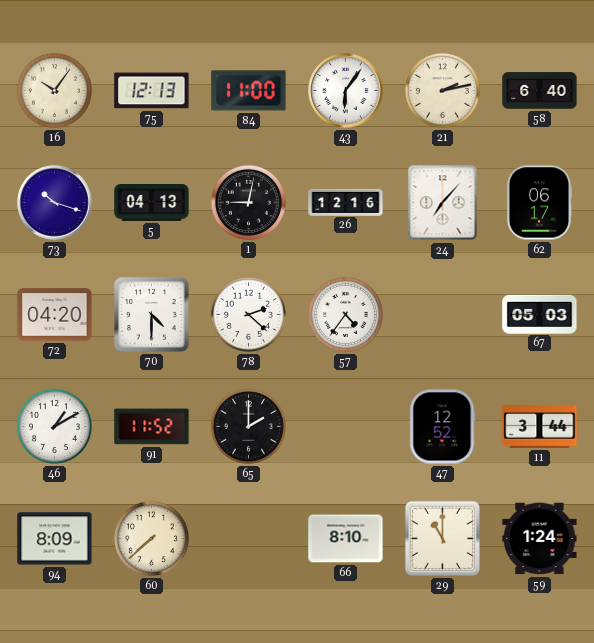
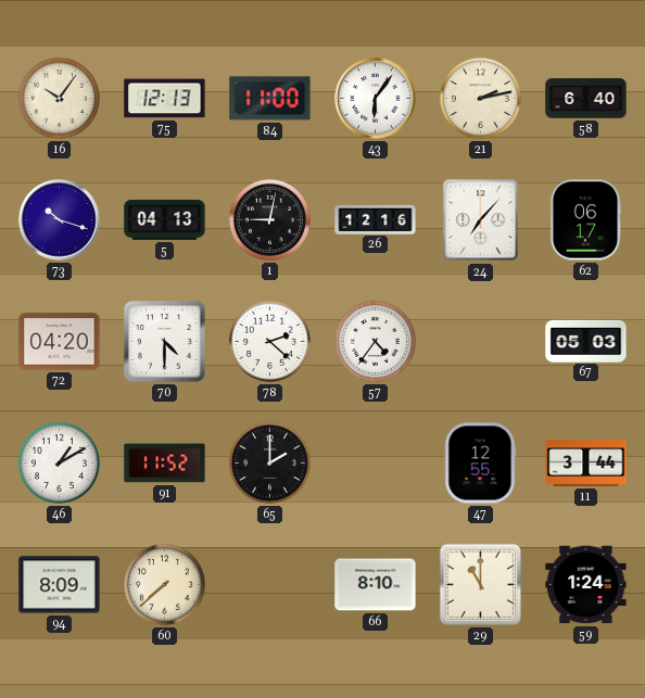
47: 12:52 -> 12:55 (480, 464)
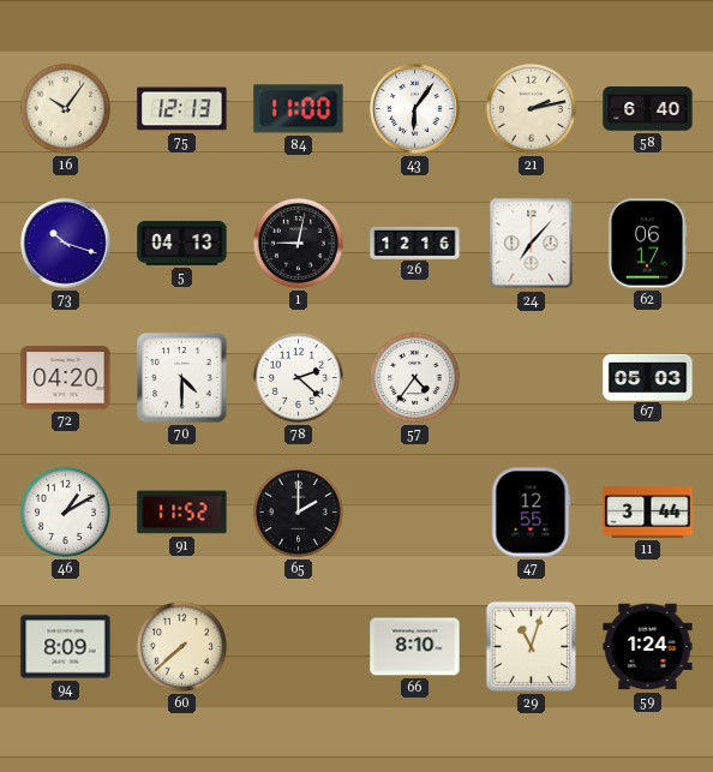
29: 11:00 -> 11:03 (531, 646)
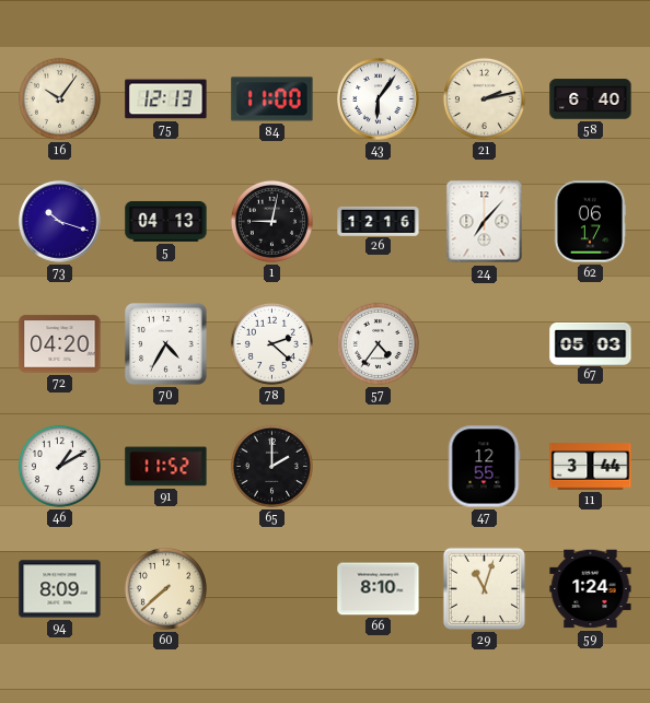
70: 4:30 -> 4:35 (166, 344)
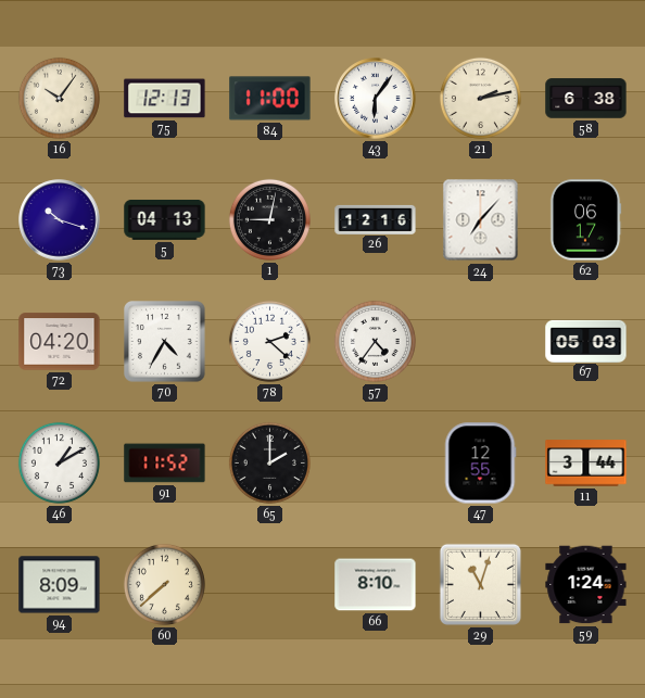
58: 6:40 -> 6:38 (586, 99)
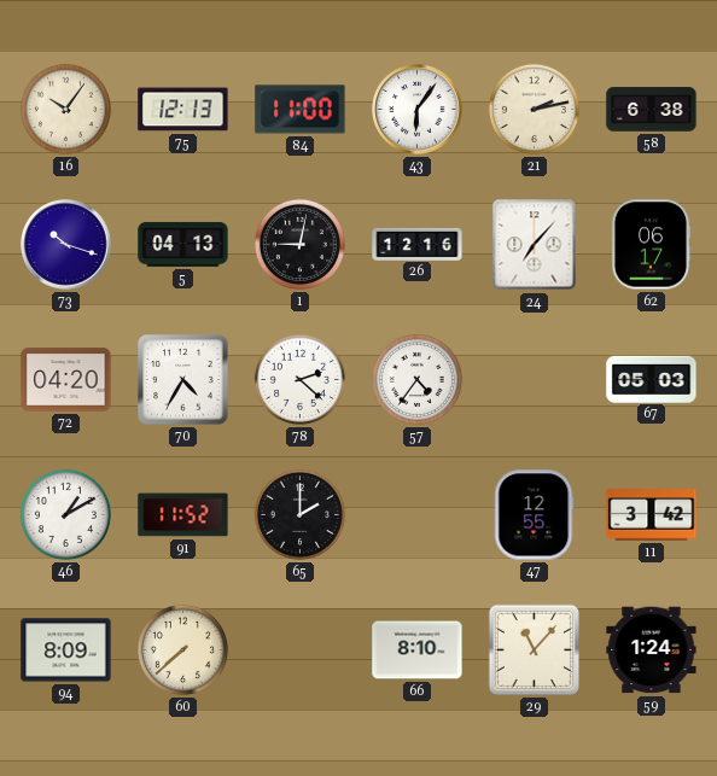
11: 3:44 -> 3:42 (652, 515)
29: 11:03 -> 11:07 (534, 649)
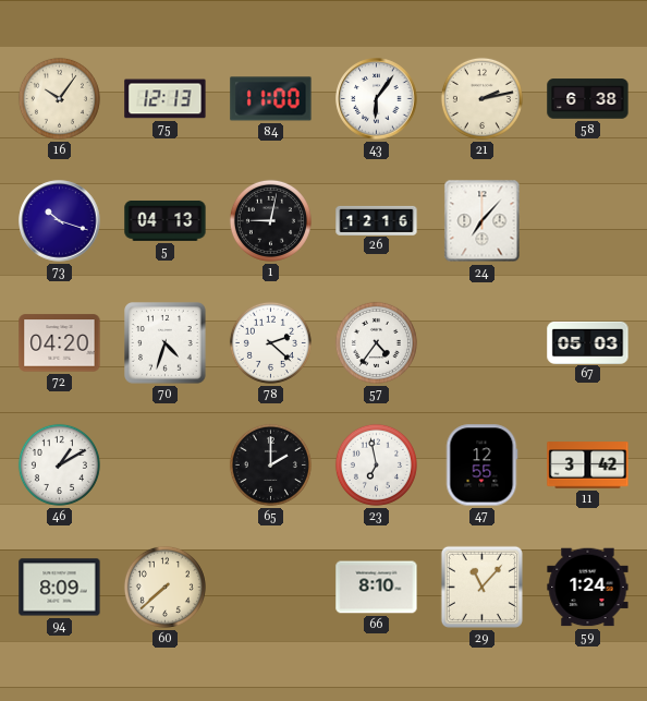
62: 06:17 -> none (651, 245)
70: 4:35 -> 4:33 (166, 343)
91: 11:52 -> none (183, 515)
23: none -> 6:58 (376, 464)
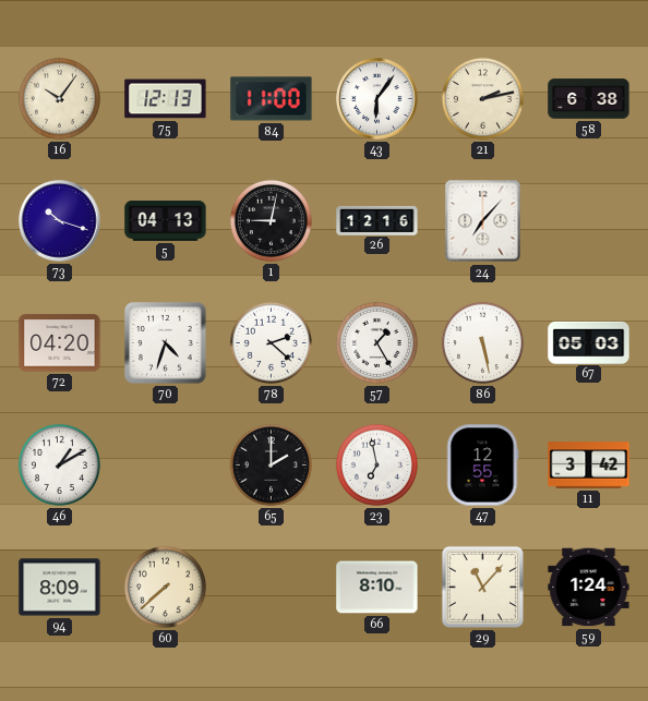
57: 4:36 -> 1:25 (376, 342)
86: none -> 5:28 (482, 342)
